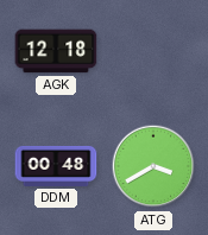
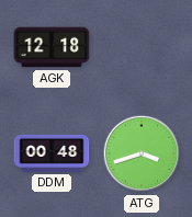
ATG: 3:40 -> 3:42 (142, 153)
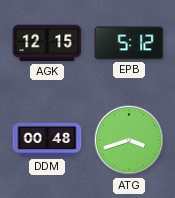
AGK: 12:18 -> 12:15 (47, 43)
EPB: none -> 5:12 (129, 43)
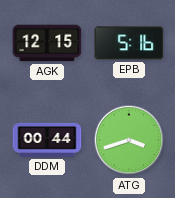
EPB: 5:12 -> 5:16 (129, 43)
DDM: 00:48 -> 00:44 (47, 140)
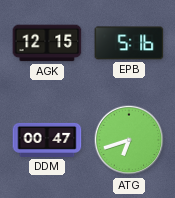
DDM: 00:44 -> 00:47 (47, 140)
ATG: 3:42 -> 6:42 (129, 140)
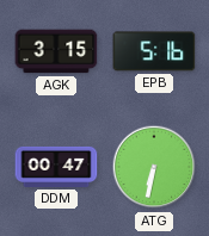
AGK: 12:15 -> 3:15 (56, 51)
ATG: 6:42 -> 6:32 (154, 167)
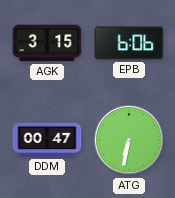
EPB: 5:16 -> 6:06 (129, 43)
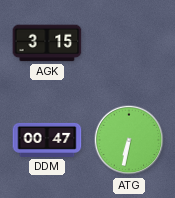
EPB: 6:06 -> none (129, 43)
